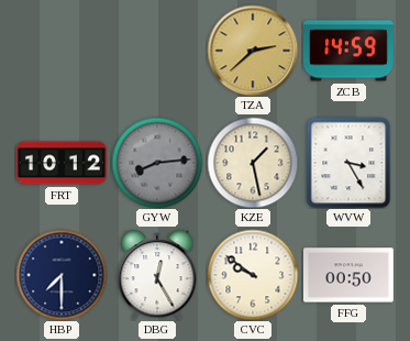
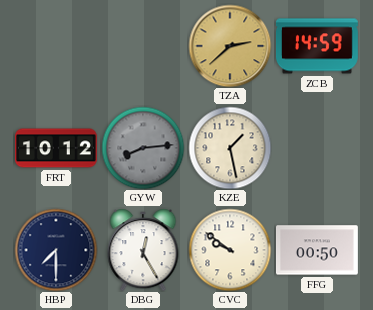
WVW: 3:25 -> none (348, 163)
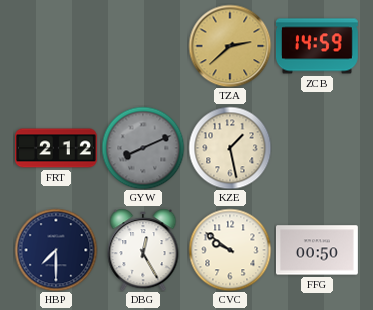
FRT: 10:12 -> 2:12 (57, 148)
GYW: 8:14 -> 8:11 (143, 148)
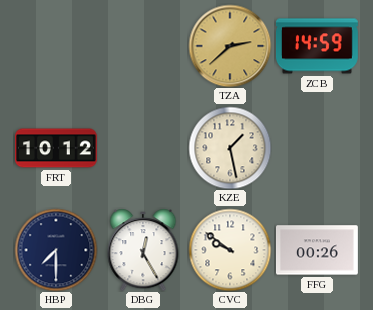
FRT: 2:12 -> 10:12 (57, 148)
GYW: 8:11 -> none (143, 148)
FFG: 00:50 -> 00:26 (317, 250)
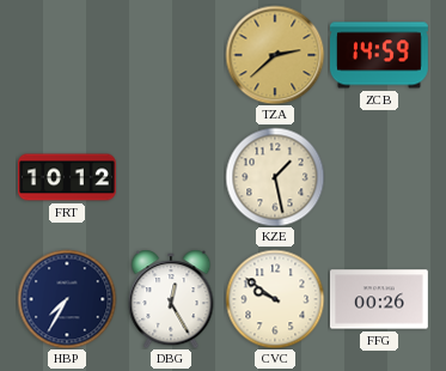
HBP: 7:30 -> 7:35 (67, 299)
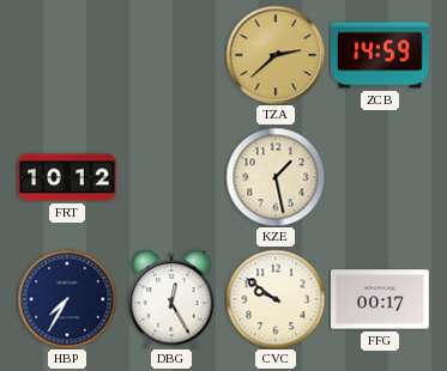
FFG: 00:26 -> 00:17 (380, 299)
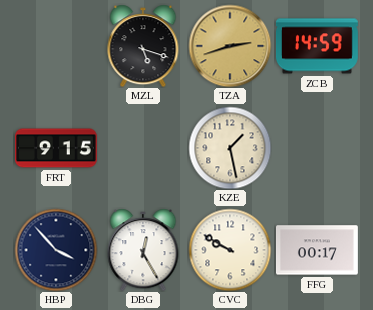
MZL: none -> 5:18 (143, 46)
TZA: 2:38 -> 2:42 (230, 46)
FRT: 10:12 -> 9:15 (57, 148)
HBP: 7:35 -> 3:53 (56, 250)
CVC: 9:51 -> 9:50 (230, 250)
